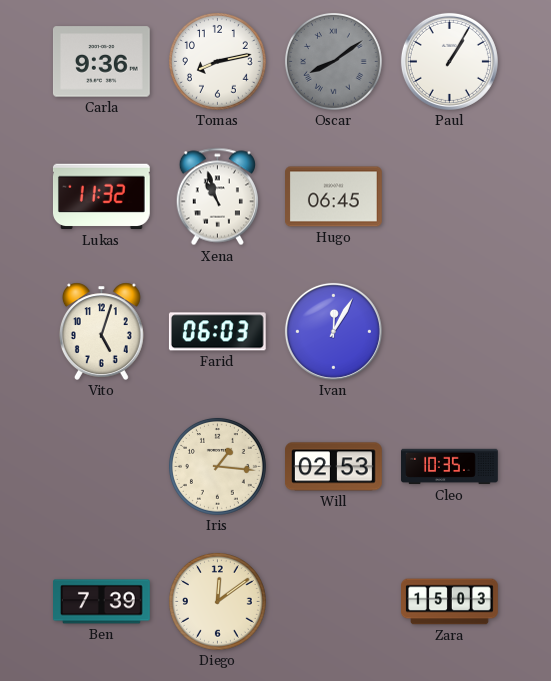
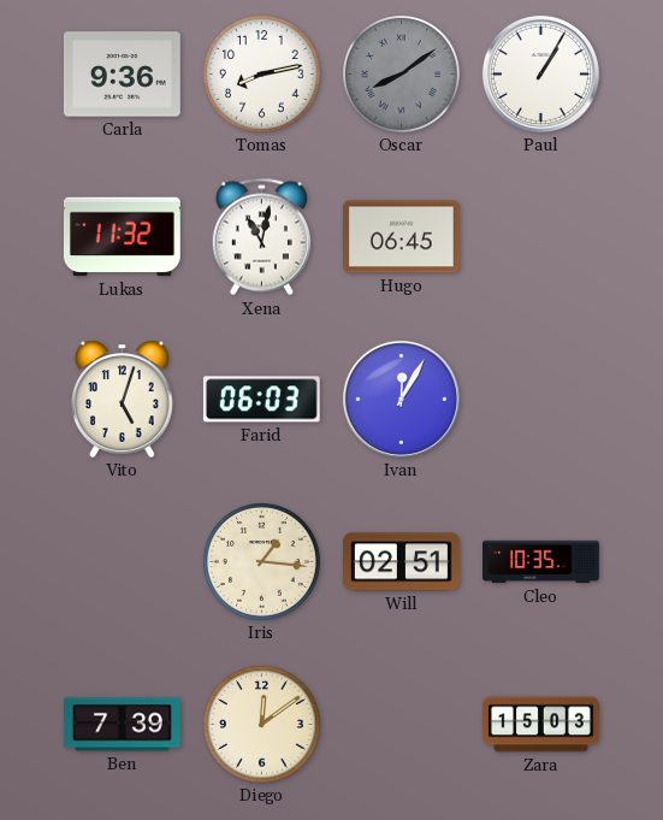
Xena: 10:57 -> 11:02 (261, 237)
Will: 02:53 -> 02:51 (402, 562)
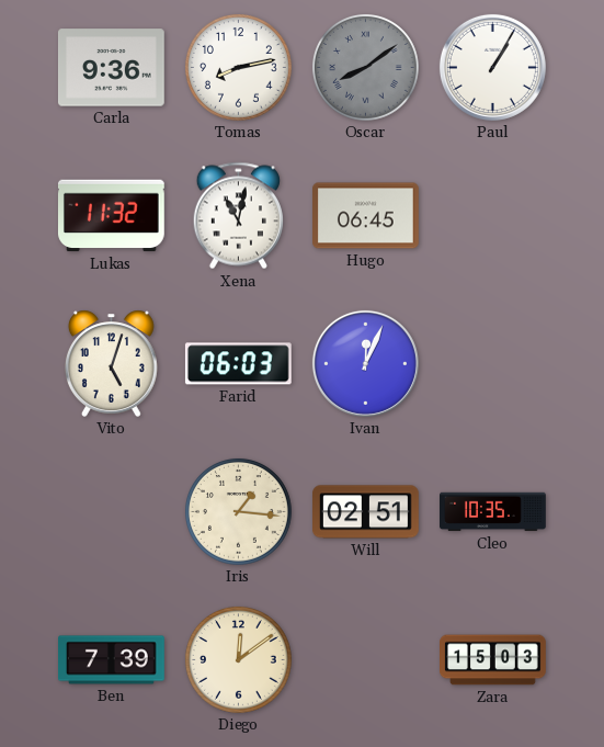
Ivan: 12:05 -> 12:04 (365, 363)
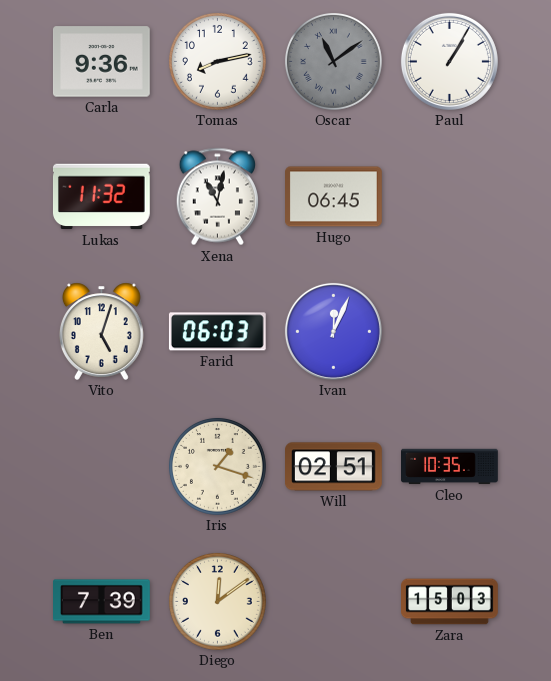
Oscar: 8:09 -> 11:09 (333, 61)
Iris: 1:16 -> 1:18 (217, 466)
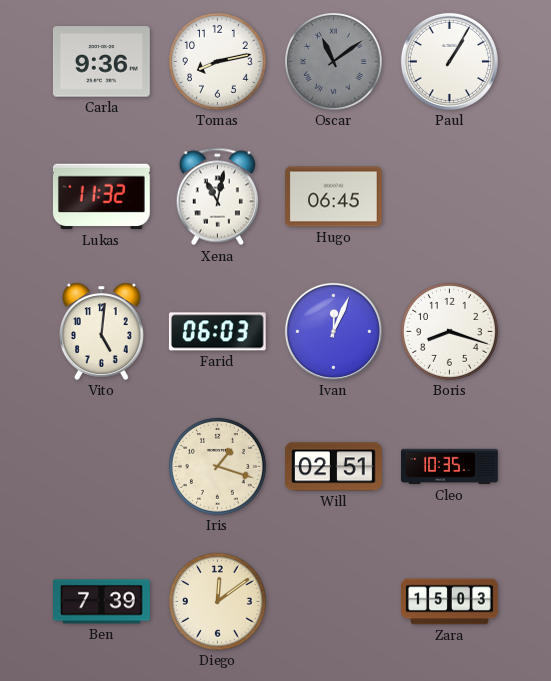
Vito: 5:03 -> 5:01 (101, 331)
Boris: none -> 8:18 (449, 331)
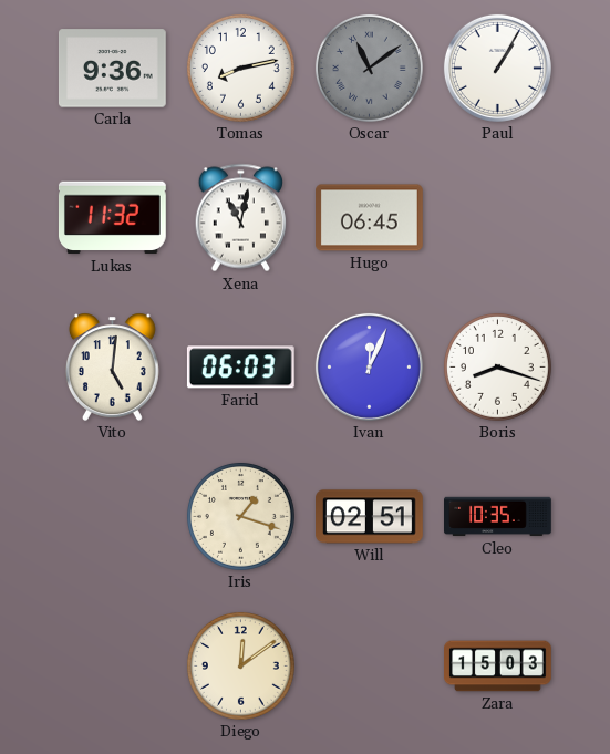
Ben: 7:39 -> none (102, 602)
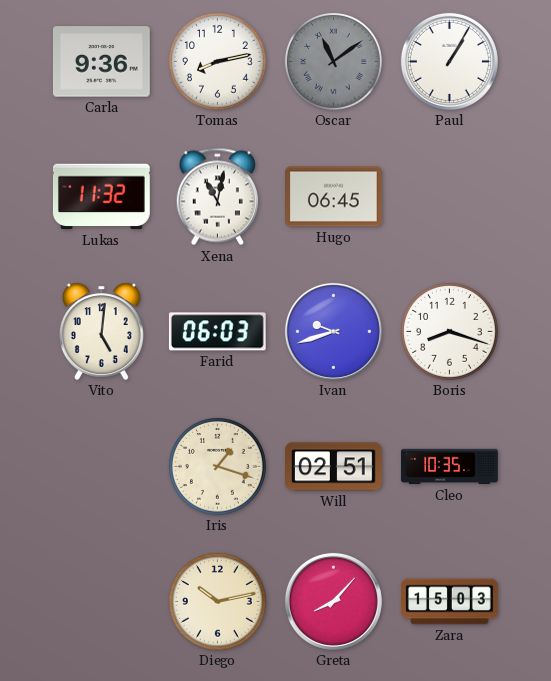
Ivan: 12:04 -> 9:42 (333, 331)
Diego: 12:09 -> 10:13 (217, 601)
Greta: none -> 8:07 (333, 601)
